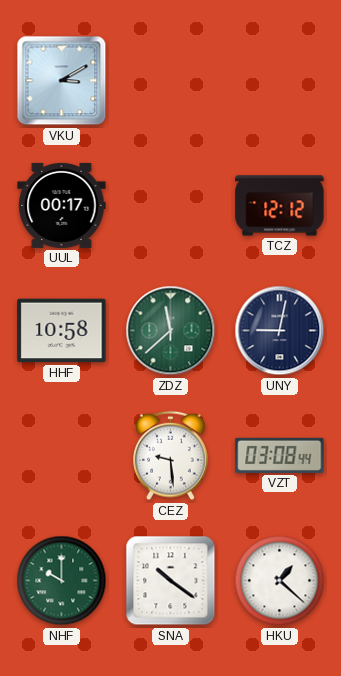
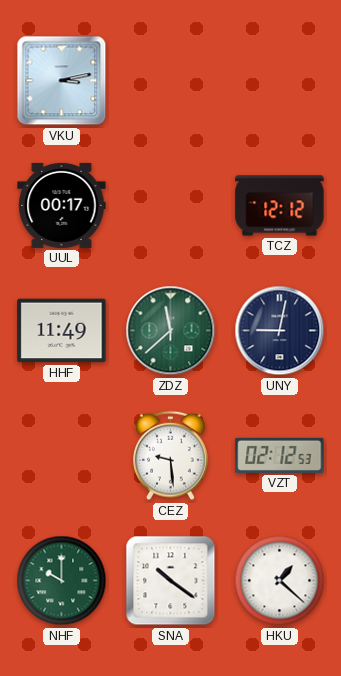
VKU: 3:10 -> 3:13 (62, 81)
HHF: 10:58 -> 11:49 (62, 331)
VZT: 03:08 -> 02:12 (280, 455)
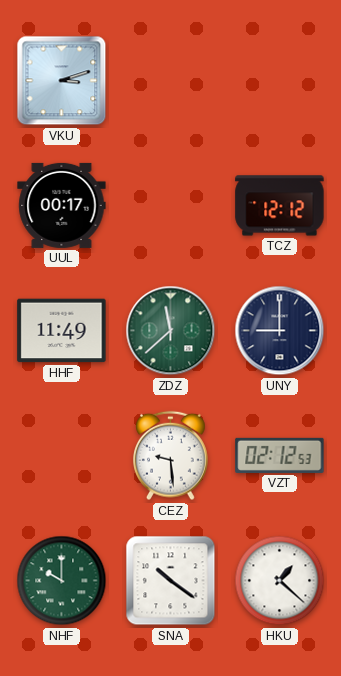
VKU: 3:13 -> 3:12 (62, 81)
UNY: 9:02 -> 9:00 (280, 331)
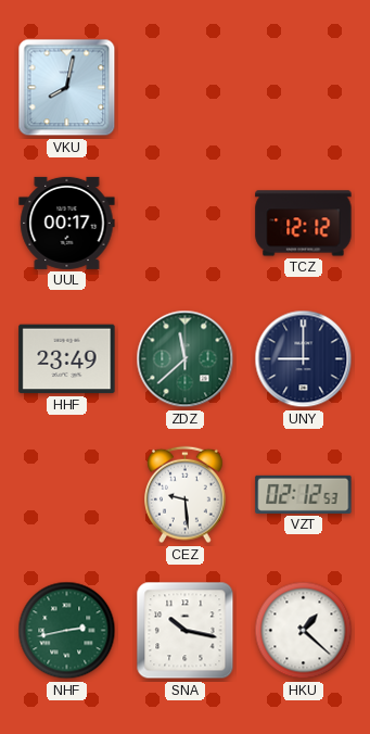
VKU: 3:12 -> 8:02 (67, 88)
HHF: 11:49 -> 23:49 (67, 359)
NHF: 10:00 -> 2:43 (67, 631)
SNA: 10:21 -> 10:17 (186, 631)
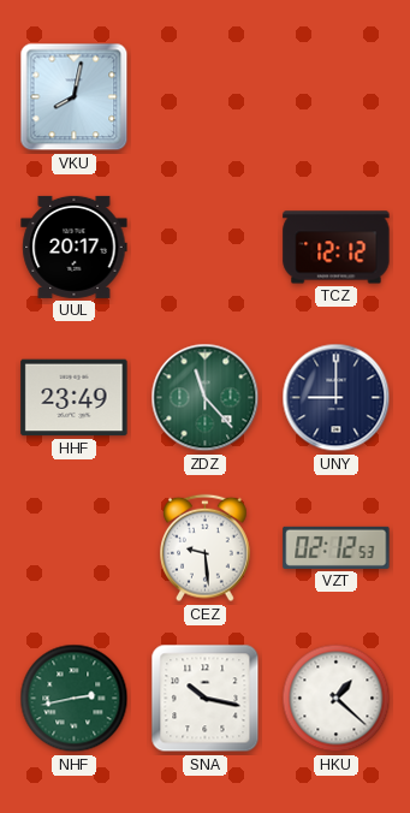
UUL: 00:17 -> 20:17 (75, 247)
ZDZ: 11:38 -> 11:23 (206, 398)
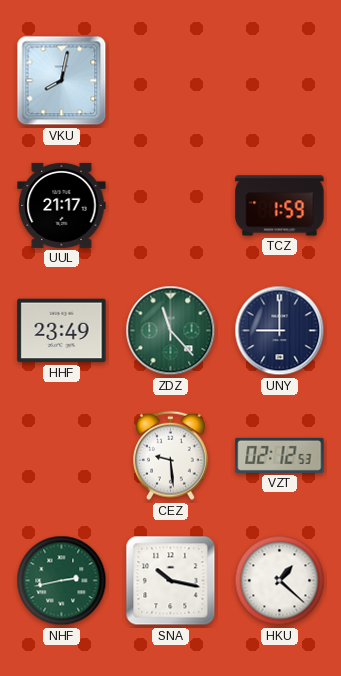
UUL: 20:17 -> 21:17 (62, 205)
TCZ: 12:12 -> 1:59 (280, 206)
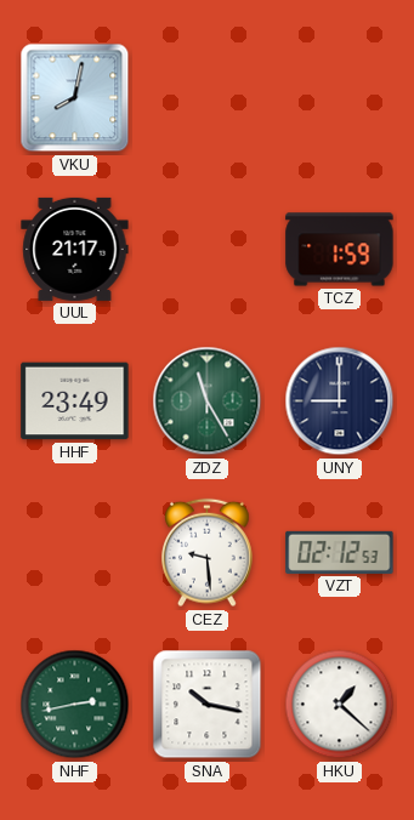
ZDZ: 11:23 -> 11:25 (208, 402)
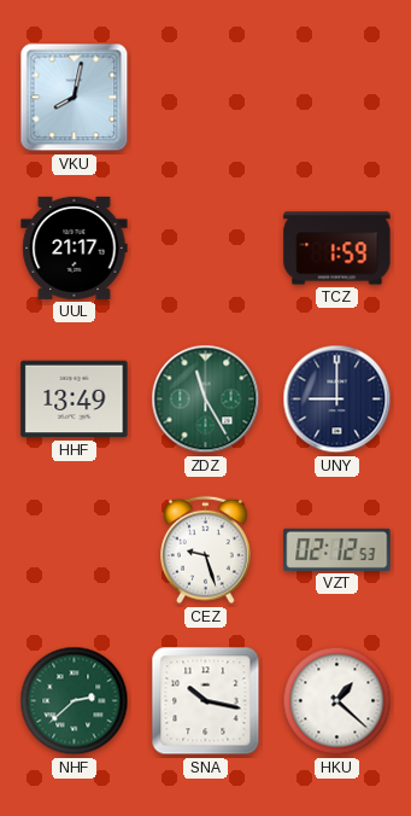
HHF: 23:49 -> 13:49 (75, 400)
CEZ: 9:29 -> 9:27 (206, 550)
NHF: 2:43 -> 2:38 (75, 701)
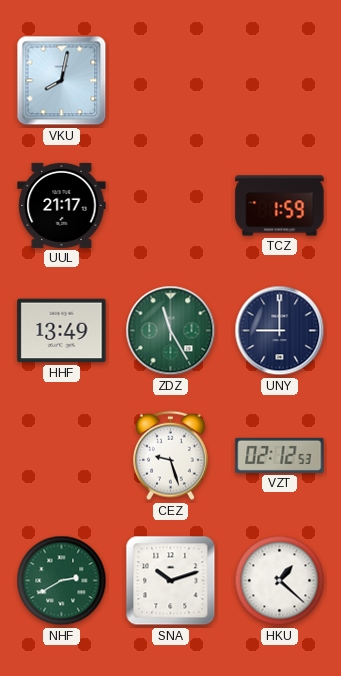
NHF: 2:38 -> 2:40 (62, 581)
SNA: 10:17 -> 10:12 (171, 581)
